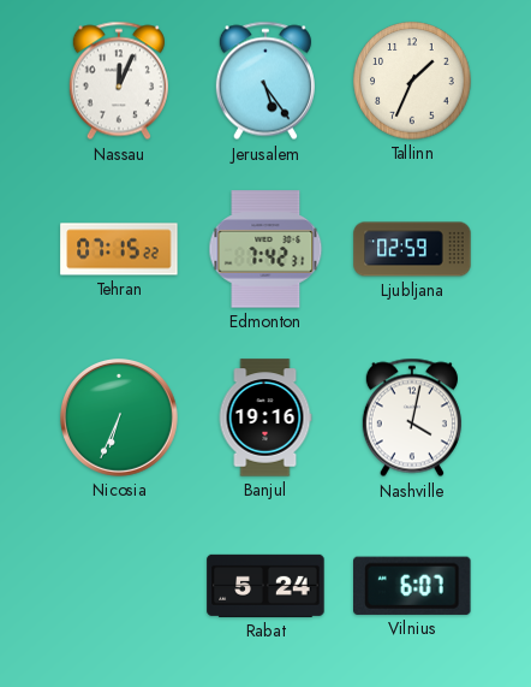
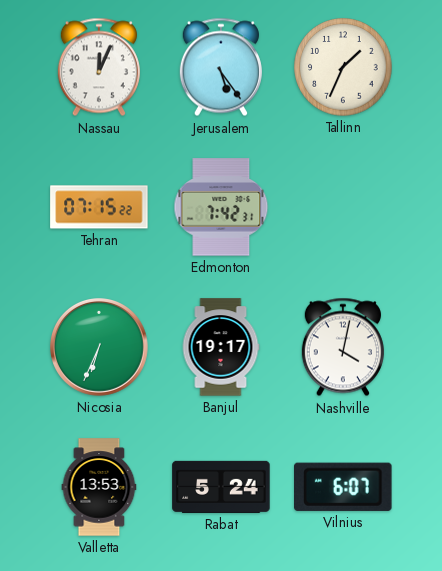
Ljubljana: 02:59 -> none (412, 249)
Banjul: 19:16 -> 19:17 (221, 347)
Valletta: none -> 13:53 (99, 487)
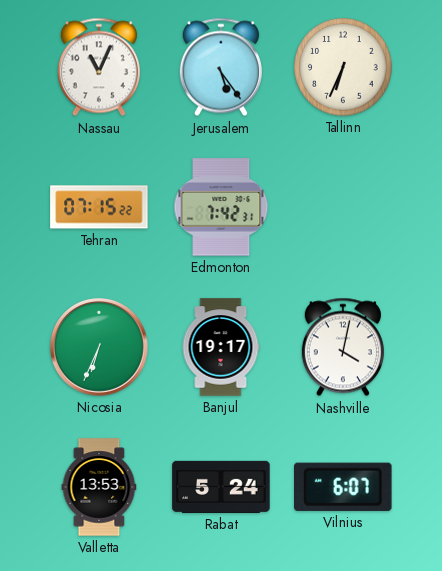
Nassau: 12:04 -> 11:04 (99, 67)
Tallinn: 1:34 -> 6:34 (343, 67)
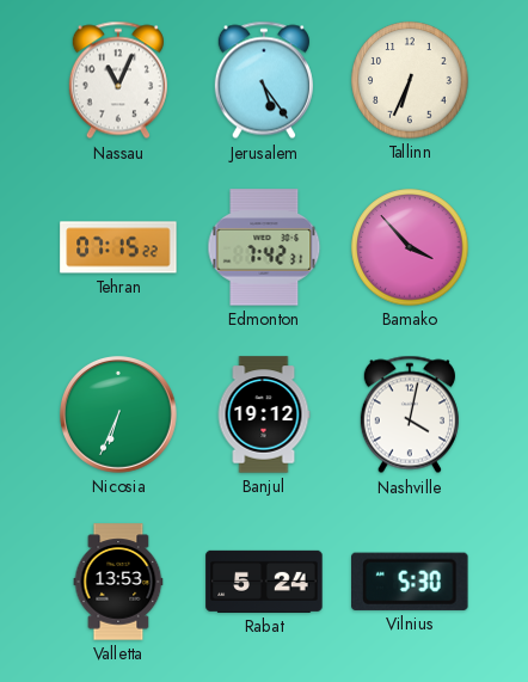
Bamako: none -> 3:53 (410, 247)
Banjul: 19:17 -> 19:12 (264, 414)
Vilnius: 6:07 -> 5:30 (410, 582)
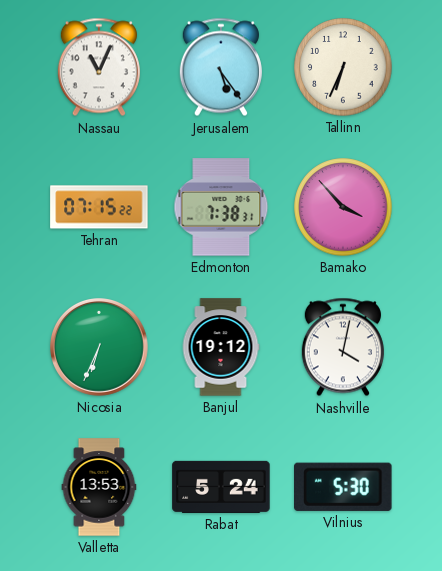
Edmonton: 7:42 -> 7:38 (221, 207)
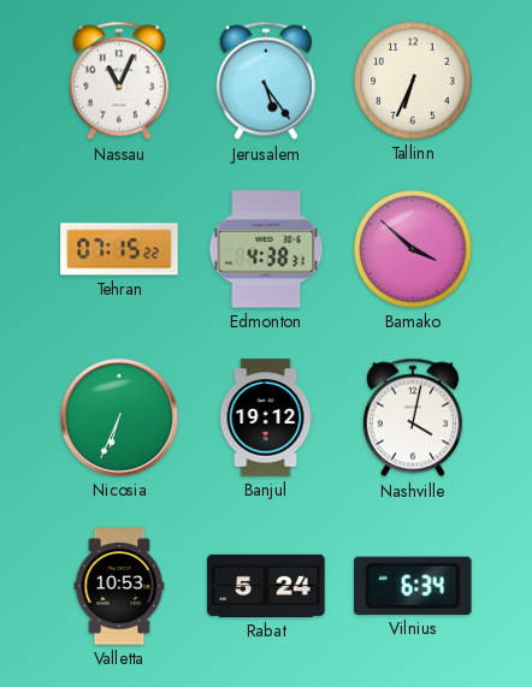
Edmonton: 7:38 -> 4:38 (266, 249)
Bamako: 3:53 -> 3:52 (413, 249)
Valletta: 13:53 -> 10:53 (119, 586)
Vilnius: 5:30 -> 6:34 (413, 586)
